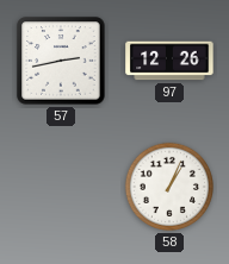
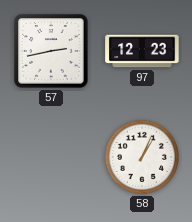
97: 12:26 -> 12:23 (142, 51)
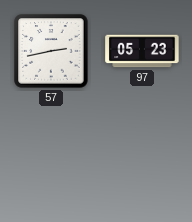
97: 12:23 -> 05:23 (142, 51)
58: 1:04 -> none (142, 157)
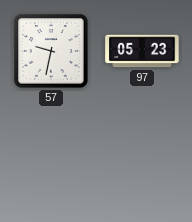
57: 2:43 -> 9:32 (51, 51)
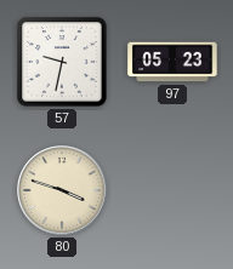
80: none -> 3:48 (62, 190)
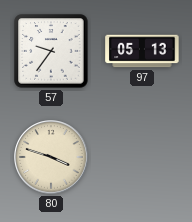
57: 9:32 -> 9:36 (51, 51)
97: 05:23 -> 05:13 (142, 51)
